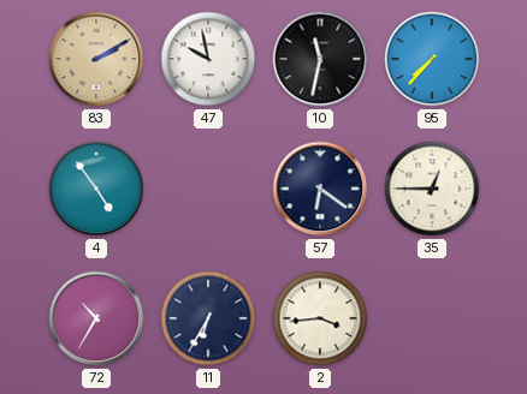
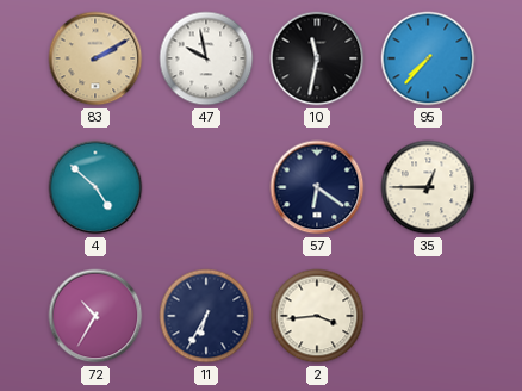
4: 4:54 -> 4:52 (95, 187)
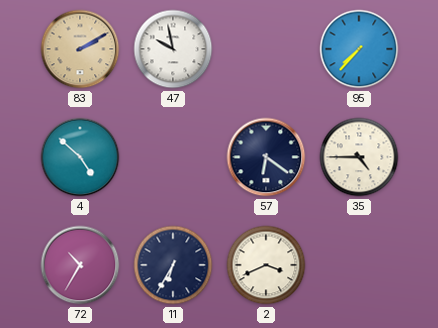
10: 11:32 -> none (317, 58)
35: 12:45 -> 4:45 (359, 157)
2: 3:44 -> 3:41 (266, 265)
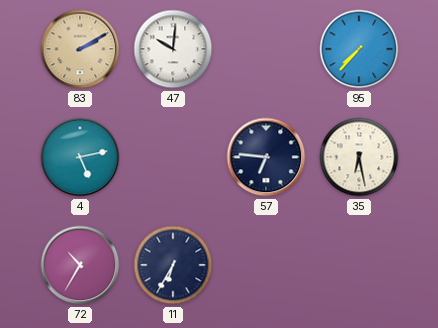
47: 9:58 -> 10:01 (173, 49)
4: 4:52 -> 5:13 (80, 157)
57: 6:21 -> 6:46 (266, 157)
35: 4:45 -> 6:28 (359, 157)
2: 3:41 -> none (266, 265)
